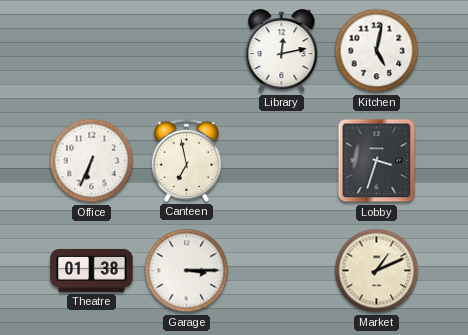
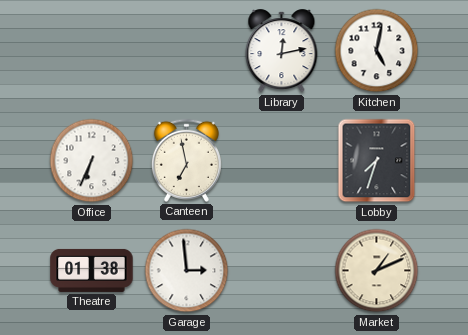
Lobby: 3:33 -> 7:33 (377, 161)
Garage: 3:15 -> 2:59 (187, 271)
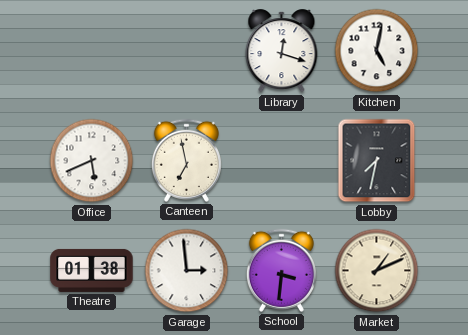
Library: 12:13 -> 12:18 (282, 51)
Office: 6:34 -> 5:41 (92, 161)
Lobby: 7:33 -> 7:32 (377, 161)
School: none -> 3:31 (281, 270)
